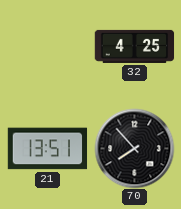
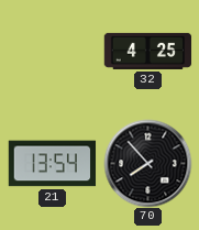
21: 13:51 -> 13:54 (52, 164)
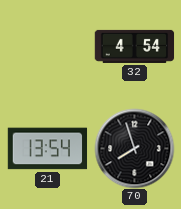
32: 4:25 -> 4:54 (134, 46)
70: 7:53 -> 7:57 (134, 148)
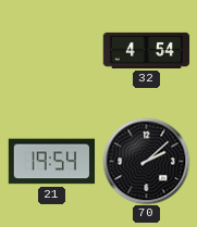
21: 13:54 -> 19:54 (51, 162)
70: 7:57 -> 2:08 (146, 161)
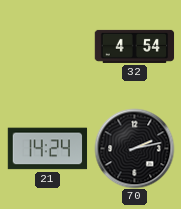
21: 19:54 -> 14:24 (47, 149)
70: 2:08 -> 2:13 (134, 148)
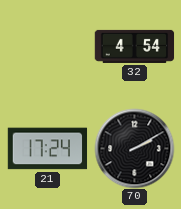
21: 14:24 -> 17:24 (47, 149)
70: 2:13 -> 2:10 (134, 148)
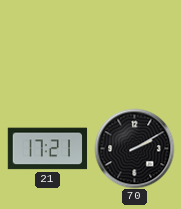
32: 4:54 -> none (134, 46)
21: 17:24 -> 17:21 (47, 149)
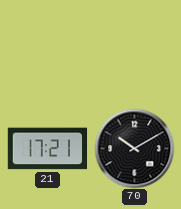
70: 2:10 -> 10:10 (134, 148)
